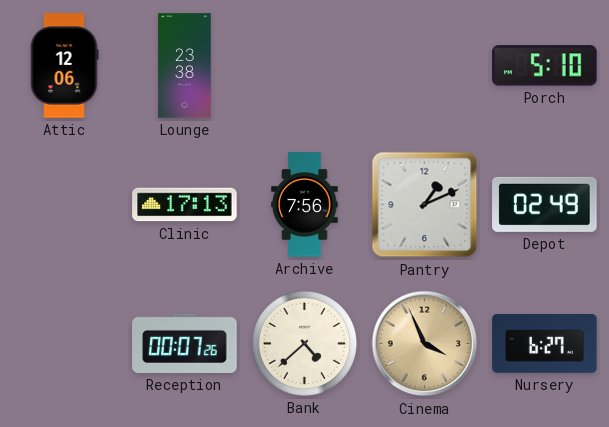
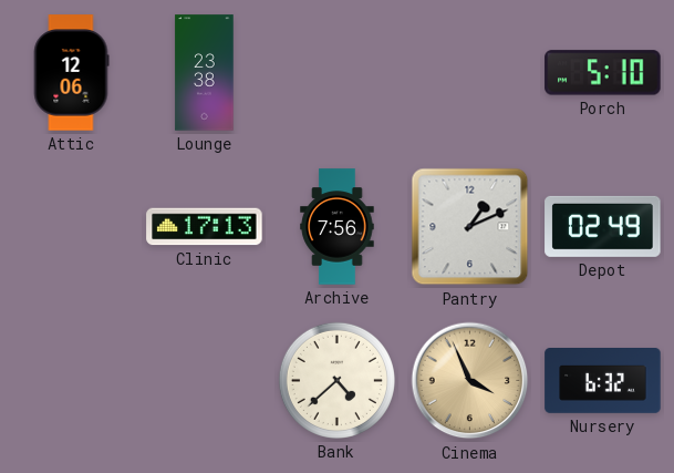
Reception: 00:07 -> none (185, 343)
Nursery: 6:27 -> 6:32 (603, 381)
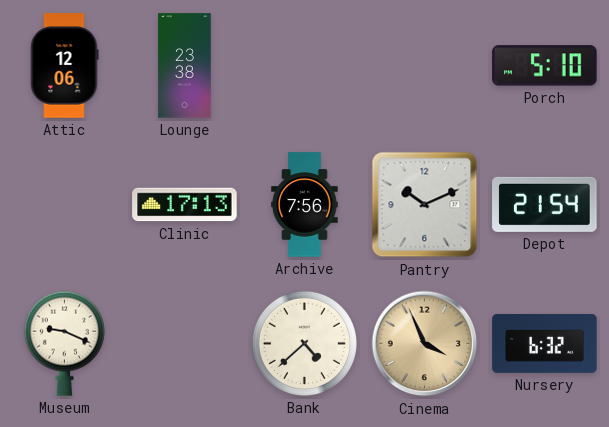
Pantry: 1:11 -> 10:11 (425, 205)
Depot: 02:49 -> 21:54 (545, 204)
Museum: none -> 9:19 (64, 343)
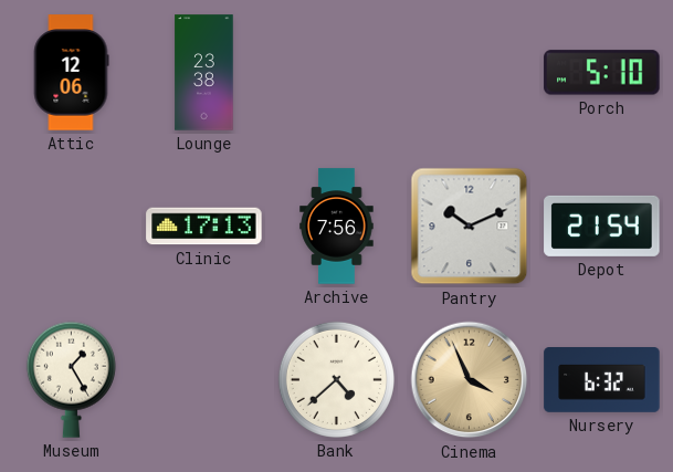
Museum: 9:19 -> 1:25 (71, 379)
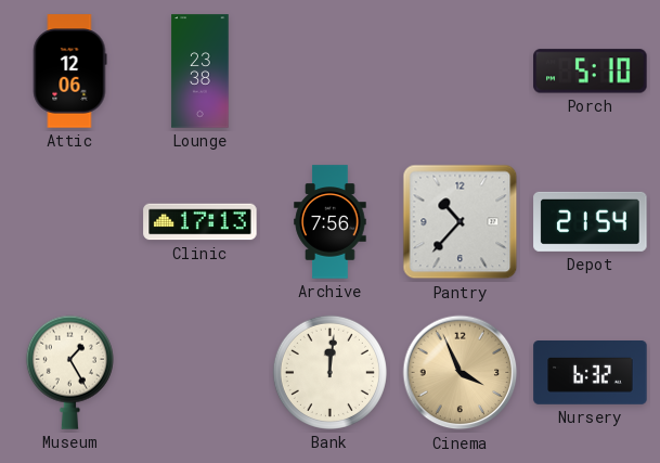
Pantry: 10:11 -> 10:37 (461, 222)
Bank: 4:38 -> 12:01 (329, 372)
